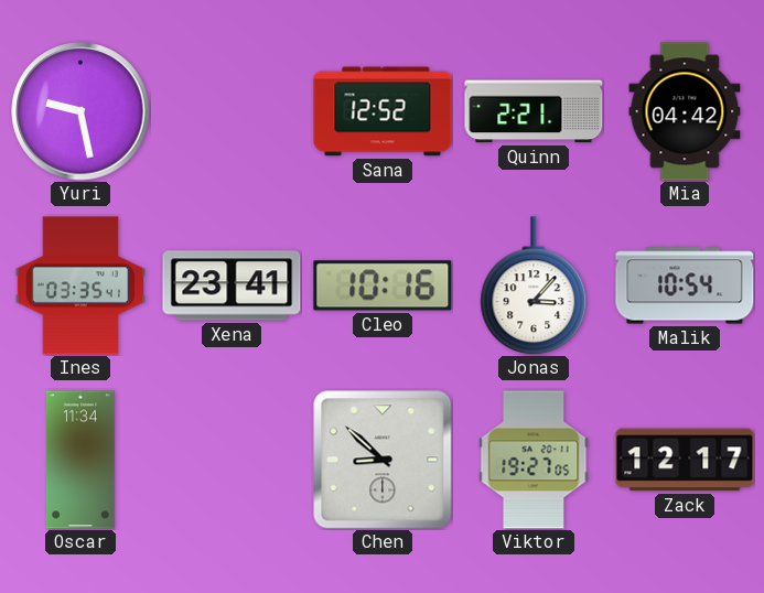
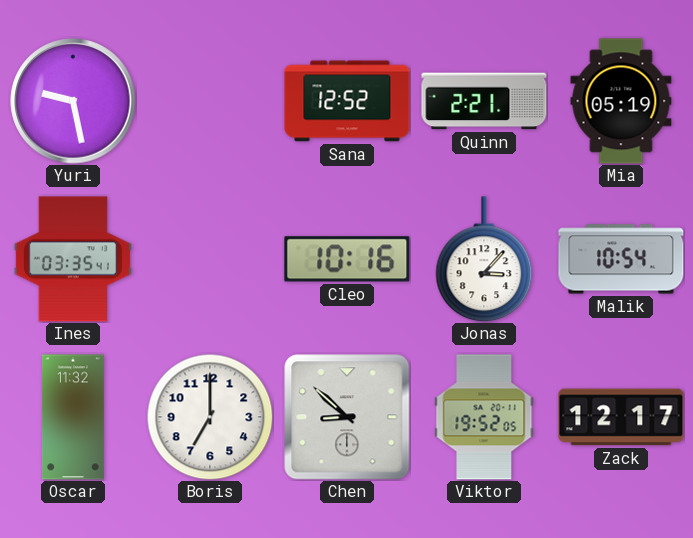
Mia: 04:42 -> 05:19 (621, 101)
Xena: 23:41 -> none (232, 285)
Oscar: 11:34 -> 11:32 (73, 417)
Boris: none -> 7:00 (210, 417)
Viktor: 19:27 -> 19:52 (484, 417)
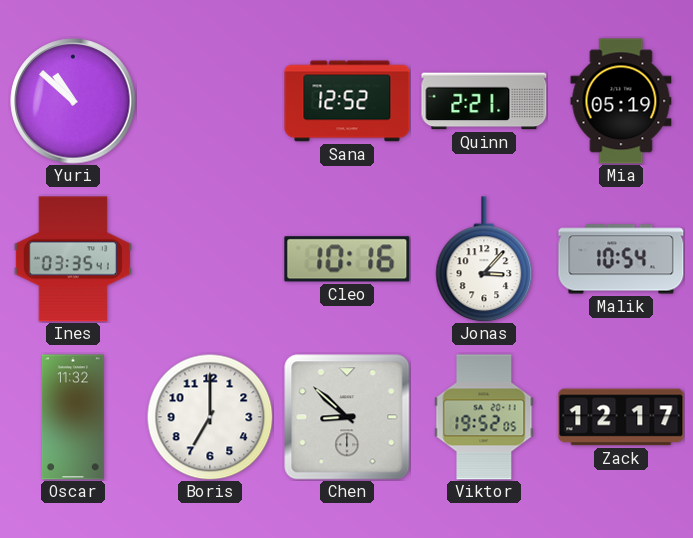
Yuri: 9:28 -> 10:52 (73, 101)
